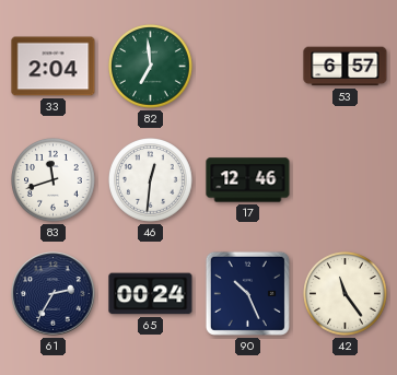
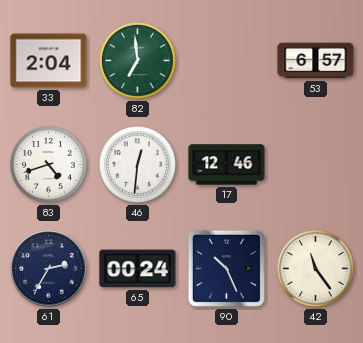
83: 11:42 -> 4:42 (49, 165)
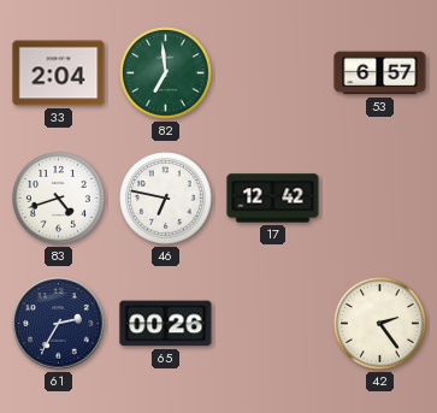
46: 12:31 -> 6:47 (166, 199)
17: 12:46 -> 12:42 (273, 199)
65: 00:24 -> 00:26 (166, 324)
90: 10:26 -> none (226, 268)
42: 11:24 -> 2:24 (380, 324)
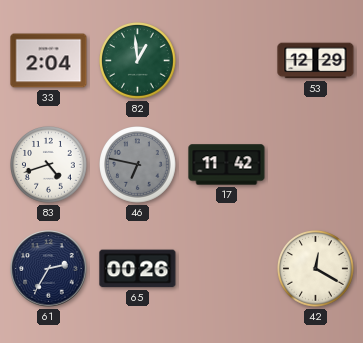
82: 6:59 -> 12:59 (138, 61)
53: 6:57 -> 12:29 (316, 61)
46 dial: white -> grey (138, 165)
17: 12:42 -> 11:42 (227, 165)
42: 2:24 -> 12:20 (316, 269)
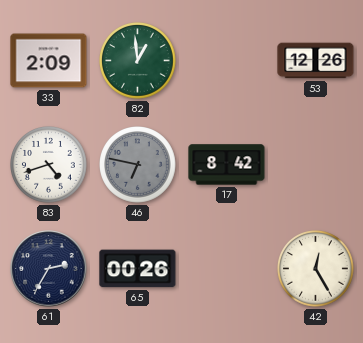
33: 2:04 -> 2:09 (49, 61)
53: 12:29 -> 12:26 (316, 61)
17: 11:42 -> 8:42 (227, 165)
42: 12:20 -> 12:25 (316, 269)
